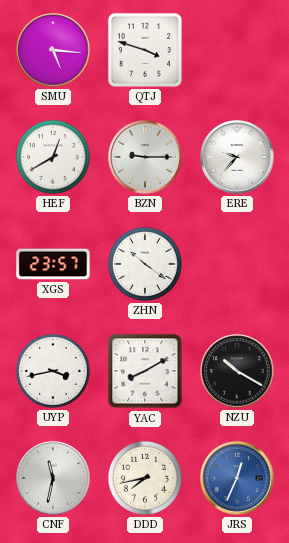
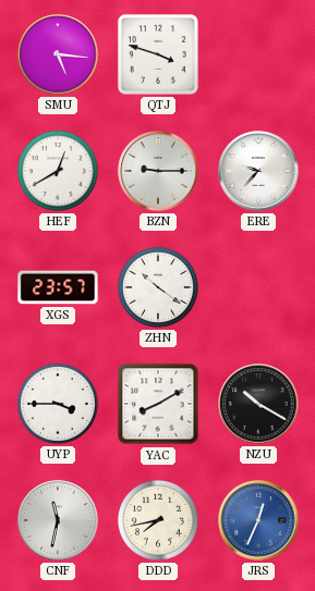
UYP: 3:43 -> 3:45 (58, 404)
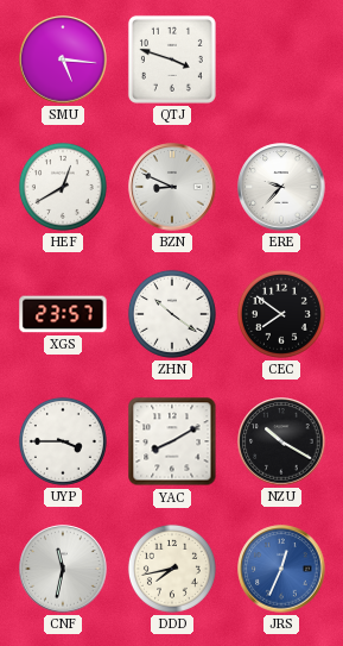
BZN: 9:15 -> 8:49 (172, 187)
CEC: none -> 7:51 (281, 314)
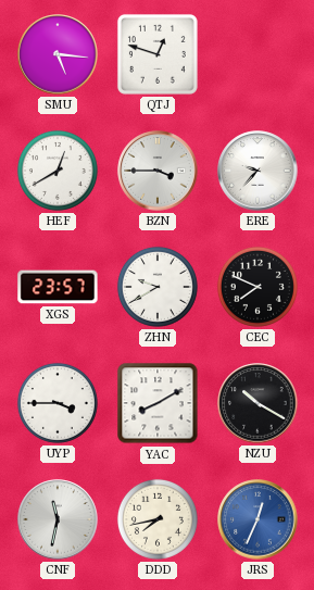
QTJ: 3:48 -> 12:48 (158, 54)
BZN: 8:49 -> 3:45 (158, 171)
ZHN: 10:21 -> 9:40 (158, 287)
CEC: 7:51 -> 7:49 (258, 287)
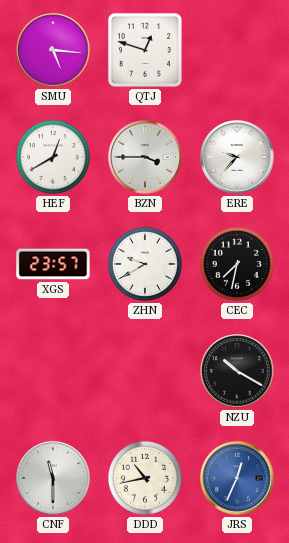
CEC: 7:49 -> 7:32 (237, 264)
UYP: 3:45 -> none (58, 403)
YAC: 8:10 -> none (158, 403)
CNF: 11:32 -> 11:30 (53, 478)
DDD: 7:43 -> 10:43 (145, 478)
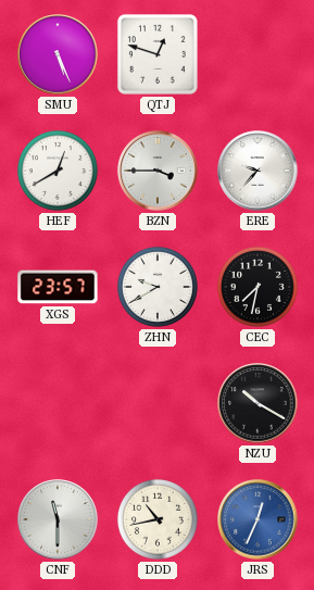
SMU: 5:16 -> 5:26 (58, 54)
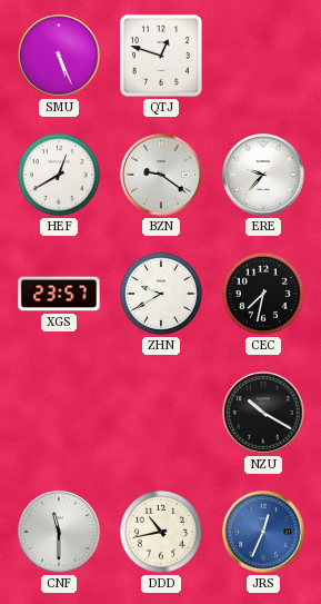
BZN: 3:45 -> 9:21 (161, 175)
